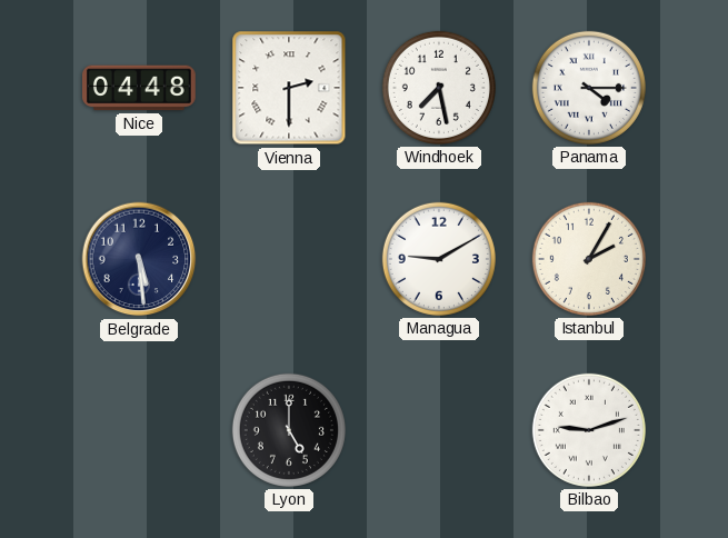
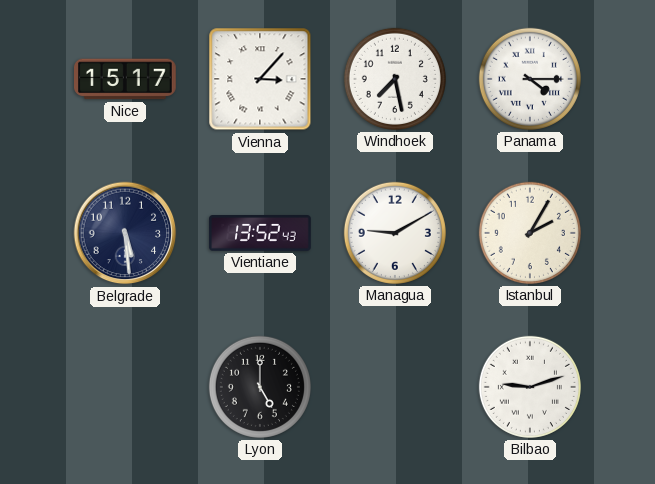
Nice: 04:48 -> 15:17 (126, 79)
Vienna: 2:30 -> 3:07 (260, 79)
Vientiane: none -> 13:52 (260, 234)
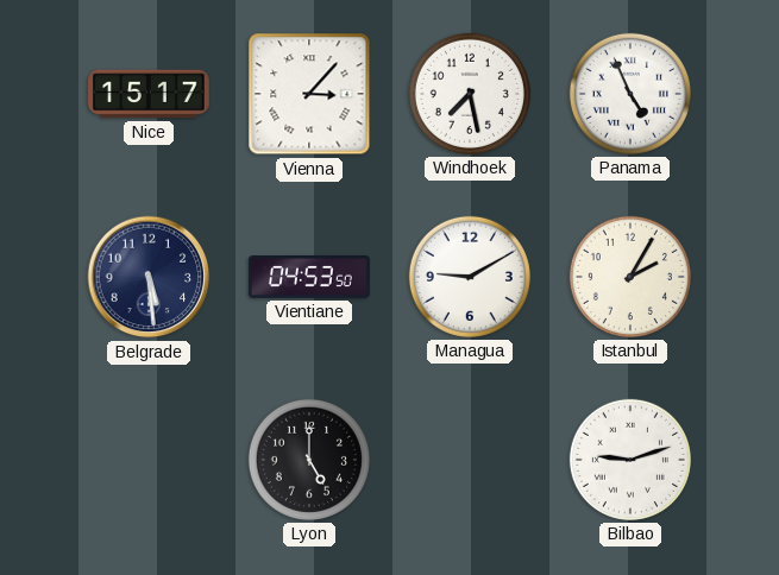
Panama: 4:15 -> 4:56 (630, 94)
Vientiane: 13:52 -> 04:53 (309, 278)
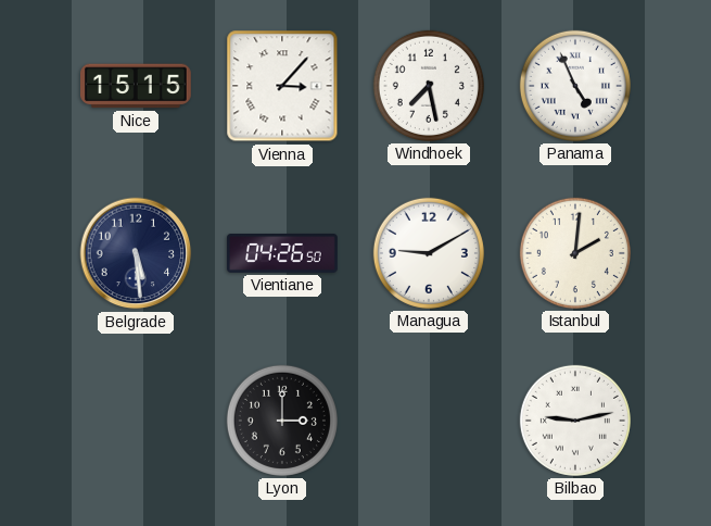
Nice: 15:17 -> 15:15 (137, 86)
Vientiane: 04:53 -> 04:26 (282, 254)
Istanbul: 2:05 -> 2:01 (575, 253)
Lyon: 5:00 -> 3:00 (282, 421)
Bilbao: 9:12 -> 9:13 (575, 421)
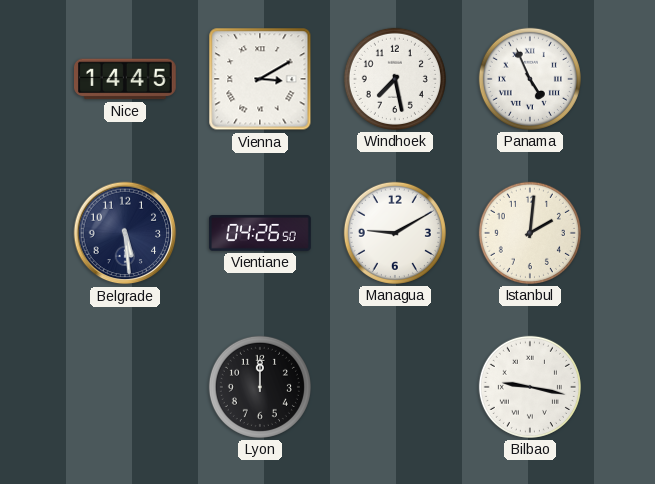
Nice: 15:15 -> 14:45 (126, 79)
Vienna: 3:07 -> 3:10 (260, 79)
Lyon: 3:00 -> 12:00 (260, 387)
Bilbao: 9:13 -> 9:17 (530, 387)
